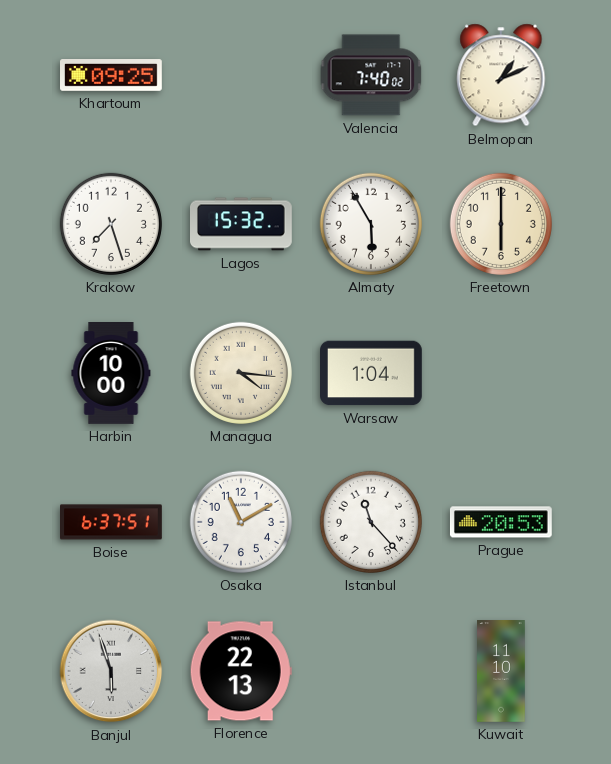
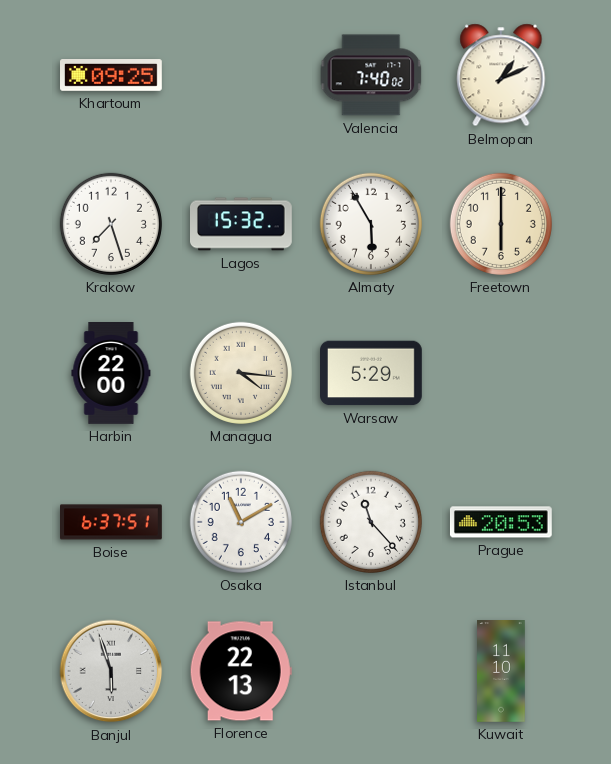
Harbin: 10:00 -> 22:00 (111, 374)
Warsaw: 1:04 -> 5:29 (372, 373)
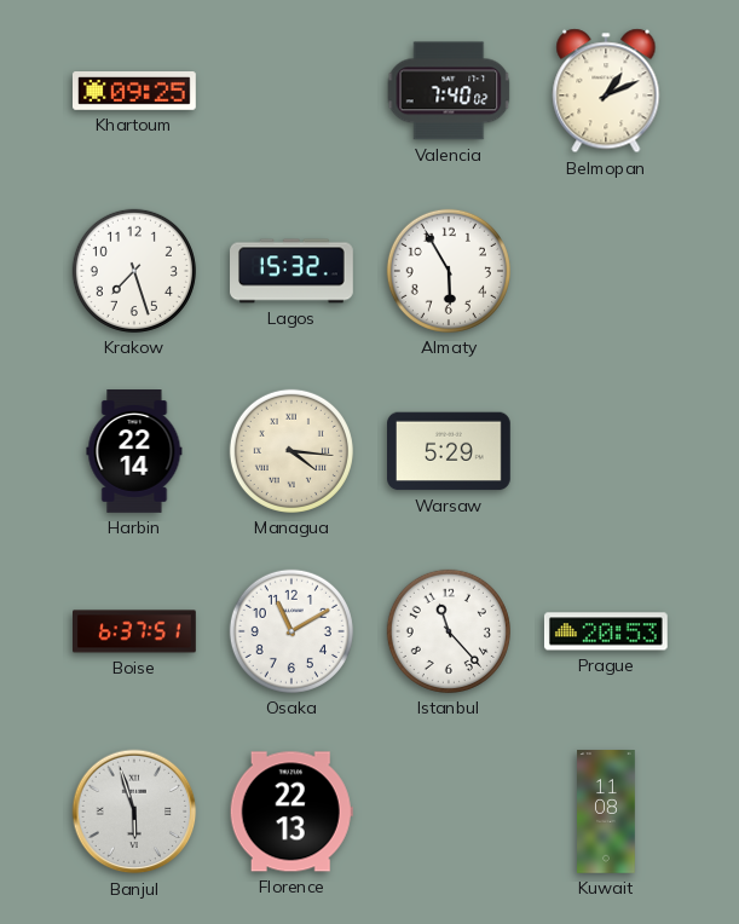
Freetown: 6:00 -> none (501, 224)
Harbin: 22:00 -> 22:14 (134, 452)
Kuwait: 11:10 -> 11:08 (606, 812)
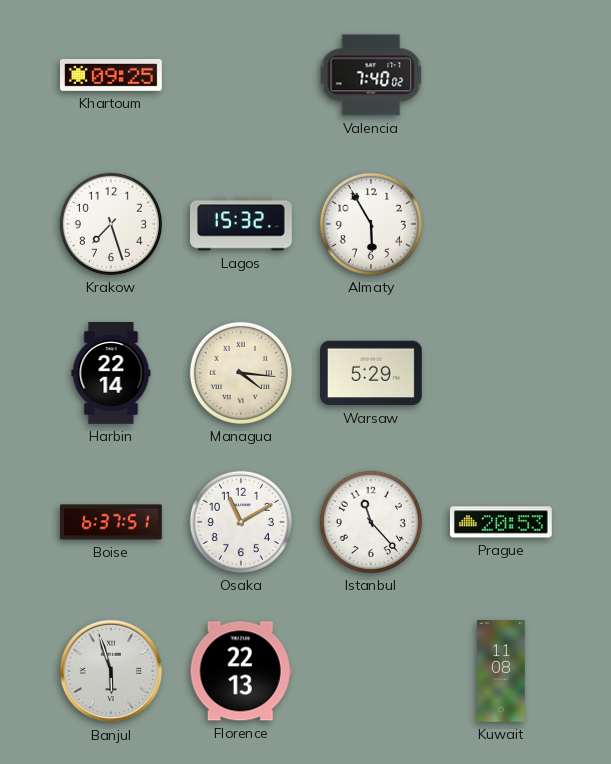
Belmopan: 1:11 -> none (606, 91)
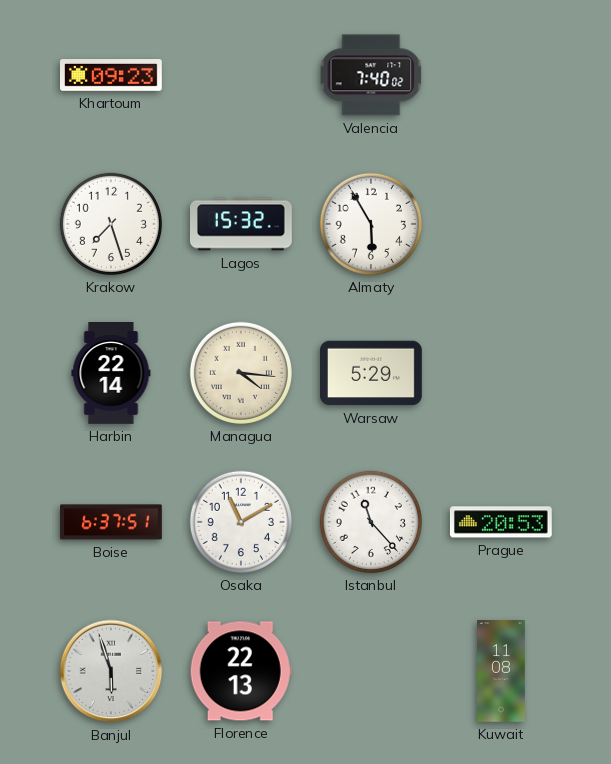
Khartoum: 09:25 -> 09:23 (112, 76)
